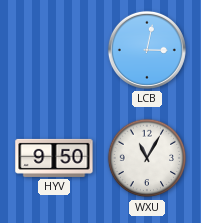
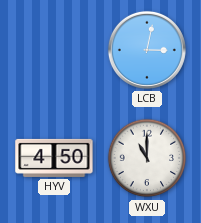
HYV: 9:50 -> 4:50 (54, 158)
WXU: 11:05 -> 11:00 (147, 158)
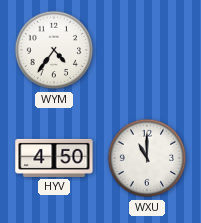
WYM: none -> 4:36 (54, 50)
LCB: 3:02 -> none (147, 50)
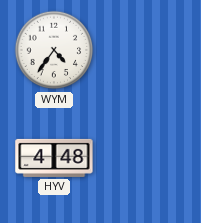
HYV: 4:50 -> 4:48 (54, 158)
WXU: 11:00 -> none (147, 158)
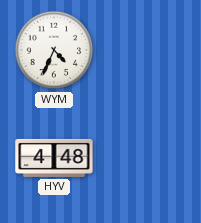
WYM: 4:36 -> 4:34 (54, 50)
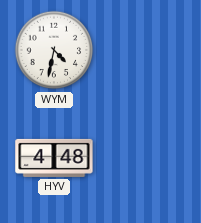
WYM: 4:34 -> 4:32 (54, 50)
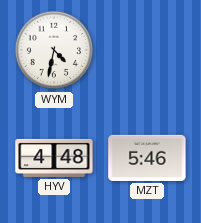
MZT: none -> 5:46 (147, 158)
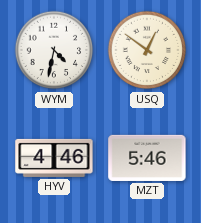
USQ: none -> 12:51 (147, 50)
HYV: 4:48 -> 4:46 (54, 158)
